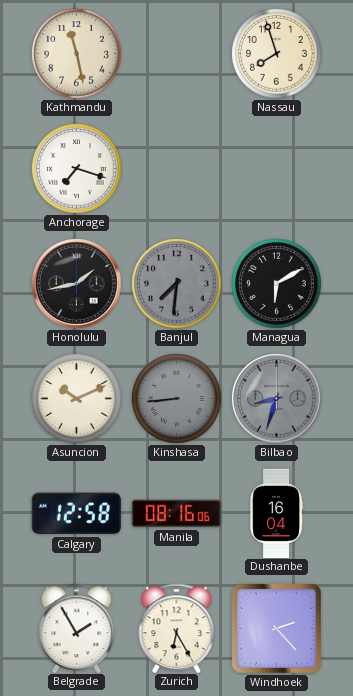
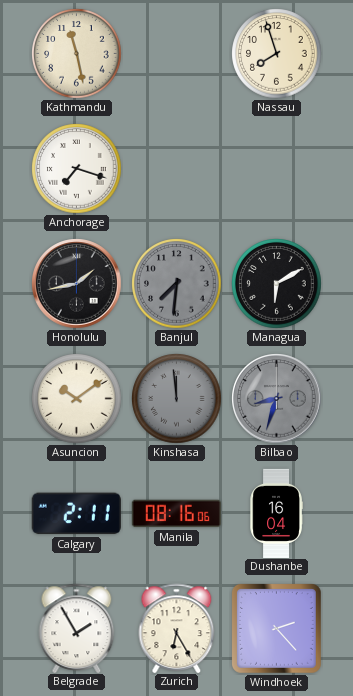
Asuncion: 10:11 -> 10:09 (77, 399)
Kinshasa: 8:44 -> 11:59 (177, 399)
Calgary: 12:58 -> 2:11 (76, 514)
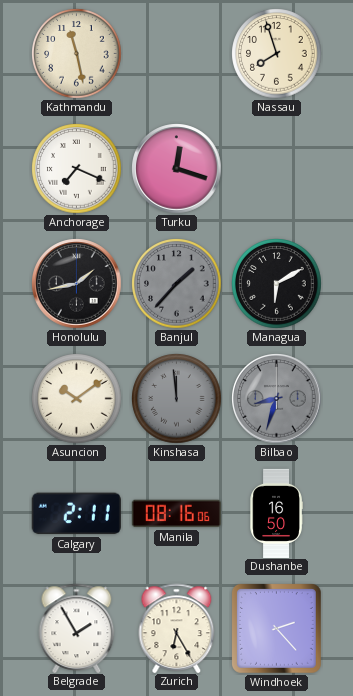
Anchorage: 7:18 -> 7:19 (77, 169)
Turku: none -> 12:18 (177, 169)
Banjul: 7:31 -> 1:37 (177, 284)
Dushanbe: 16:04 -> 16:50 (276, 513)
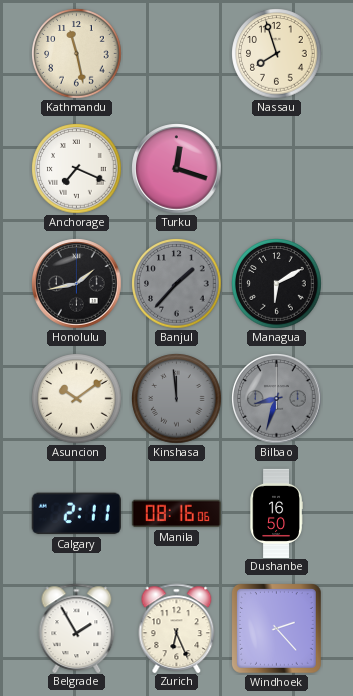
Zurich: 6:25 -> 6:26 (177, 628)
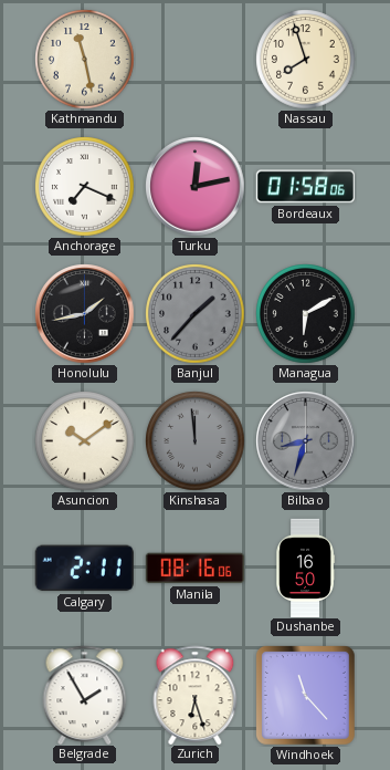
Turku: 12:18 -> 12:13 (196, 187)
Bordeaux: none -> 01:58 (305, 187)
Zurich: 6:26 -> 6:27 (196, 695)
Windhoek: 2:23 -> 11:23 (305, 695)
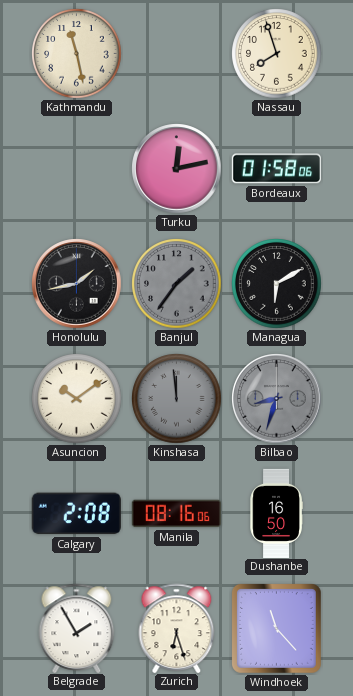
Anchorage: 7:19 -> none (85, 187)
Banjul: 1:37 -> 1:36 (177, 284)
Calgary: 2:11 -> 2:08 (76, 514)
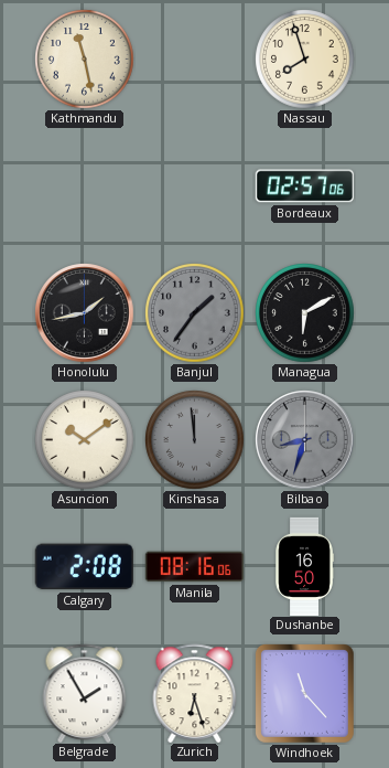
Turku: 12:13 -> none (177, 169)
Bordeaux: 01:58 -> 02:57 (304, 186)
